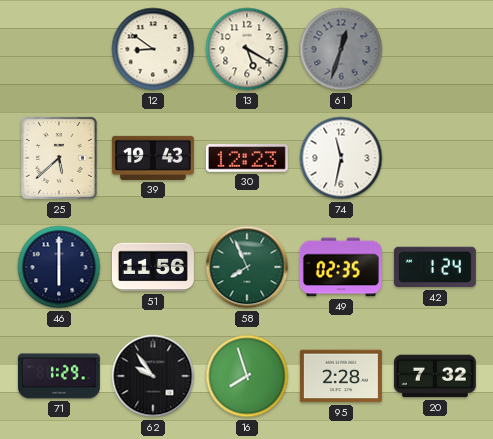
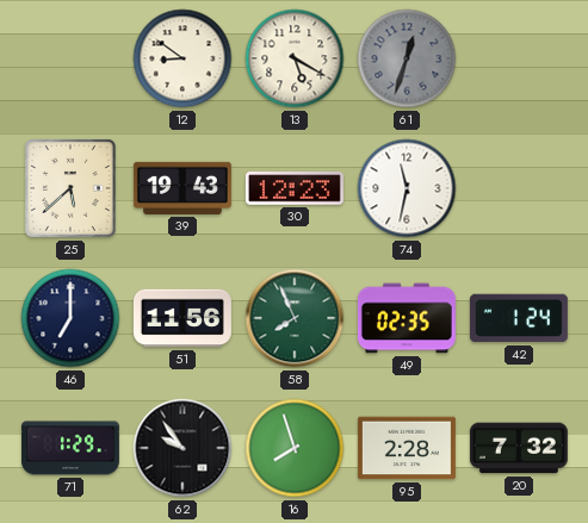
46: 6:00 -> 7:00 (70, 318)
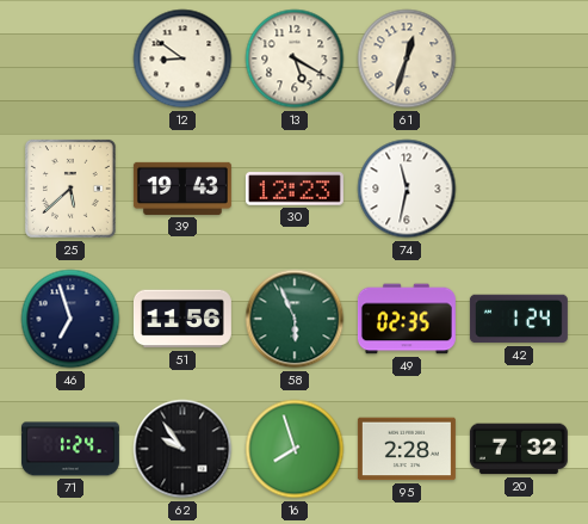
61 dial: grey -> cream (407, 58)
46: 7:00 -> 6:57 (70, 319)
58: 7:56 -> 5:56 (295, 319)
71: 1:29 -> 1:24 (70, 449)
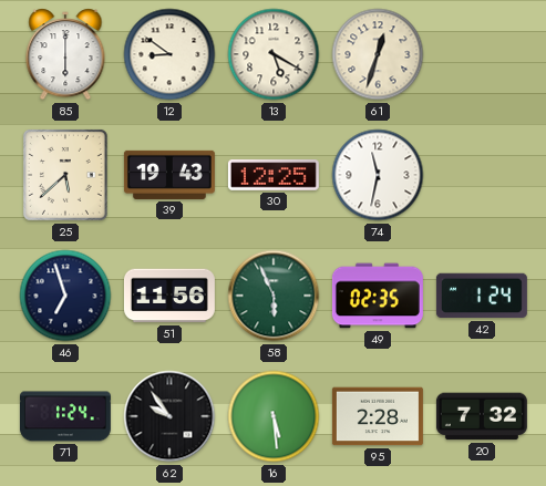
85: none -> 6:00 (65, 54)
30: 12:23 -> 12:25 (274, 175)
16: 7:57 -> 5:29 (274, 416)
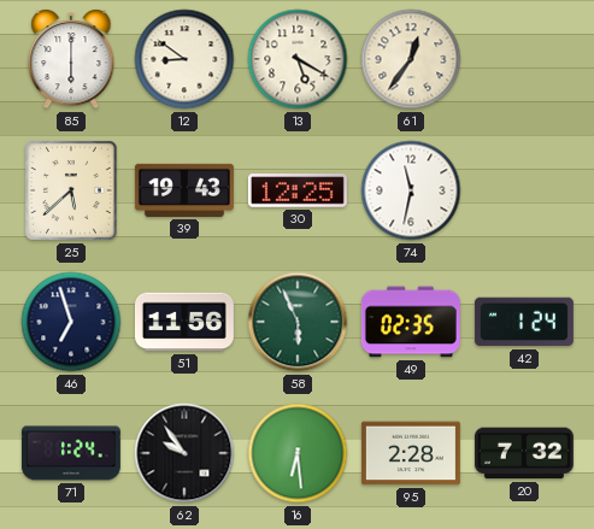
61: 12:33 -> 12:36 (411, 59)
16: 5:29 -> 6:29 (298, 453)
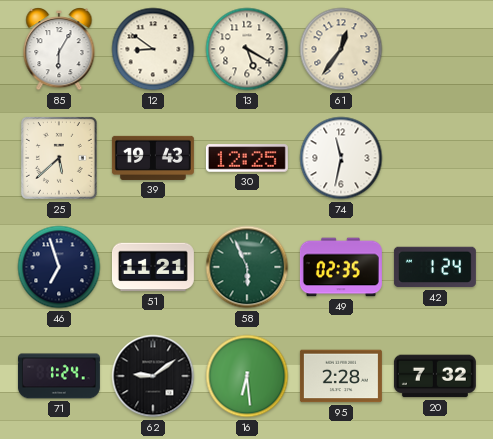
85: 6:00 -> 6:05 (59, 49)
51: 11:56 -> 11:21 (153, 267)
62: 9:54 -> 9:09 (153, 376)
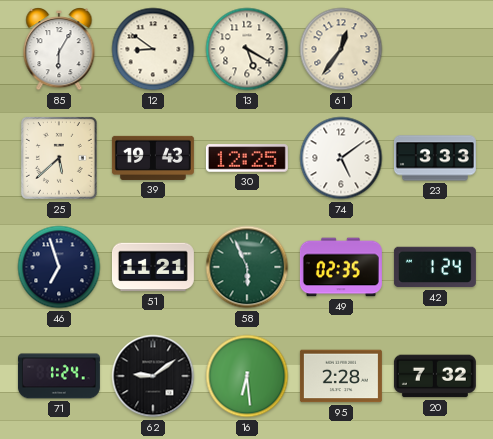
74: 11:32 -> 5:09 (341, 158)
23: none -> 3:33 (435, 158)
